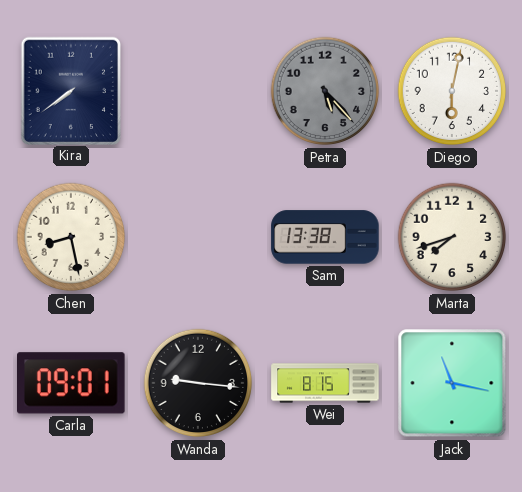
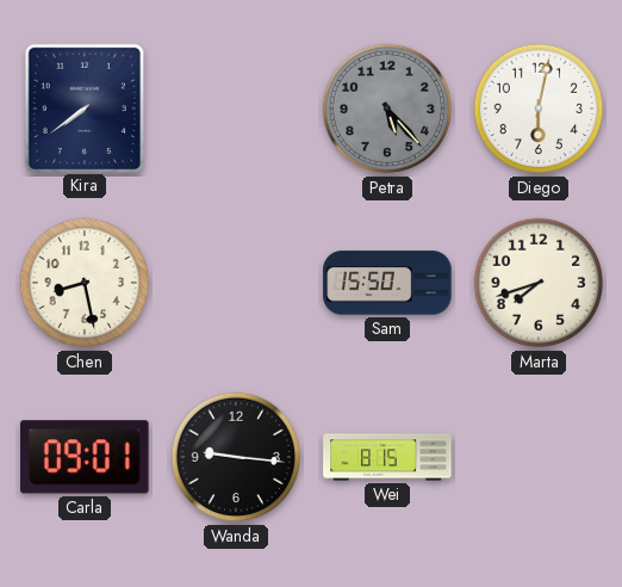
Sam: 13:38 -> 15:50 (387, 283)
Jack: 11:17 -> none (452, 383)
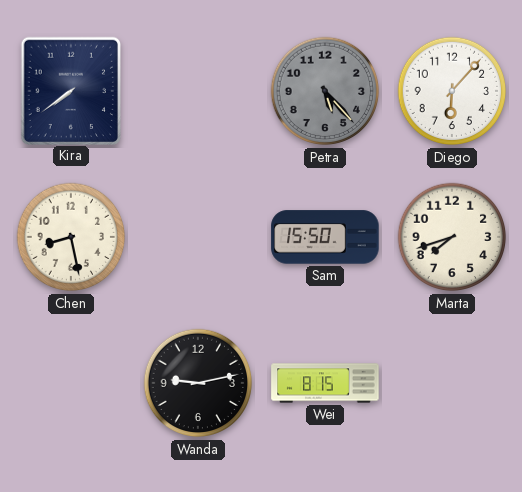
Diego: 6:02 -> 6:07 (452, 91)
Carla: 09:01 -> none (85, 457)
Wanda: 9:16 -> 9:13 (198, 383)
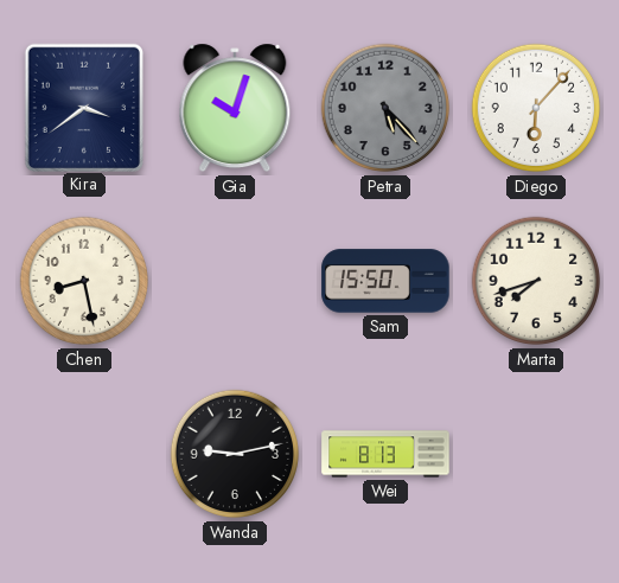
Kira: 7:39 -> 3:39 (83, 107)
Gia: none -> 10:03 (235, 108)
Wei: 8:15 -> 8:13 (385, 454)
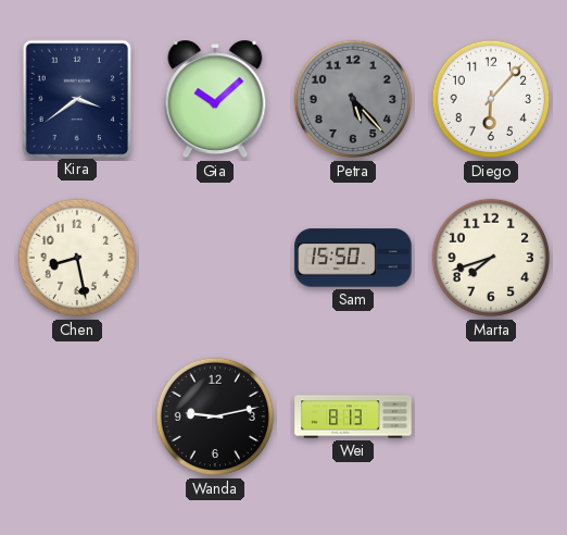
Gia: 10:03 -> 10:08 (215, 99)
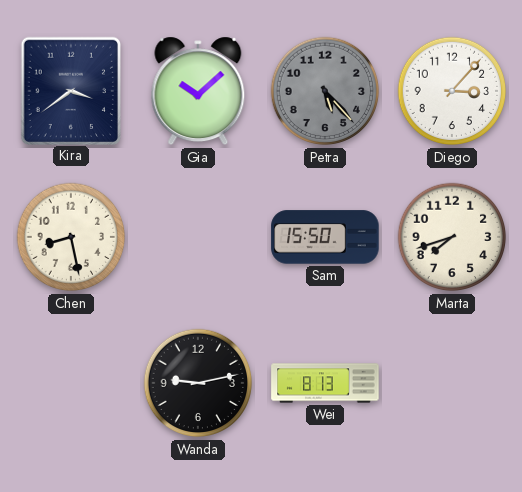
Diego: 6:07 -> 3:07 (452, 91)
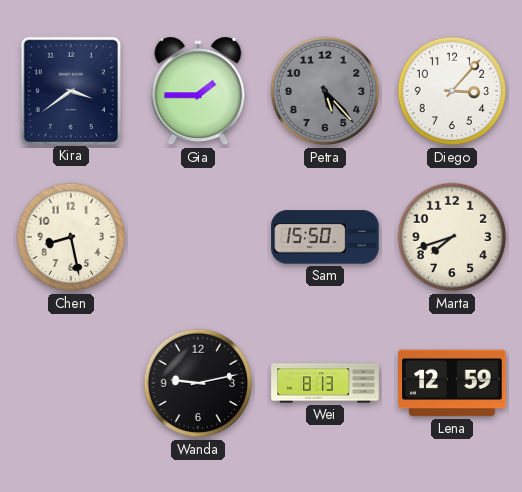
Gia: 10:08 -> 1:45 (198, 91)
Lena: none -> 12:59 (452, 383)
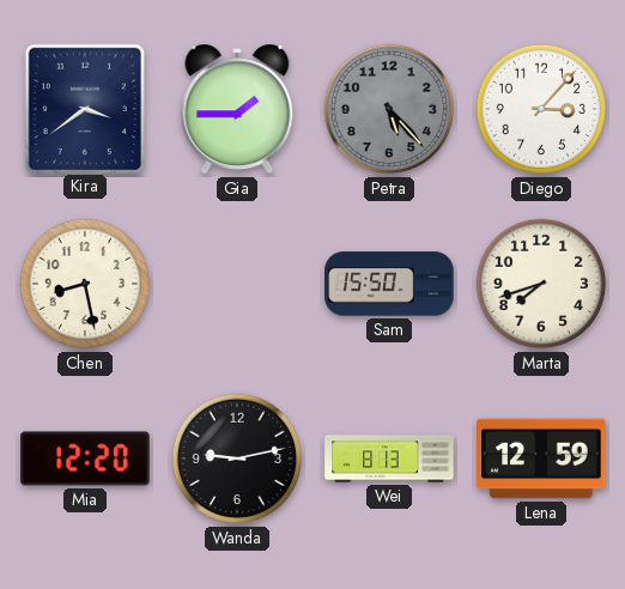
Mia: none -> 12:20 (85, 459)
